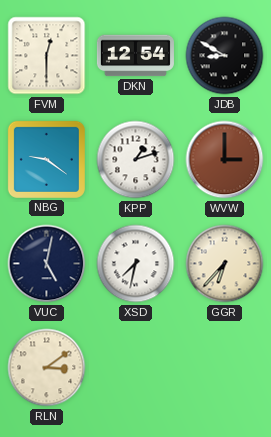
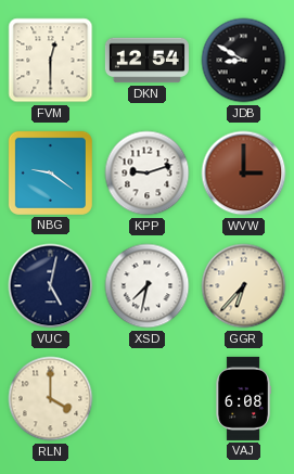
KPP: 1:12 -> 9:12 (148, 174)
RLN: 3:09 -> 4:00 (51, 399)
VAJ: none -> 6:08 (243, 398)
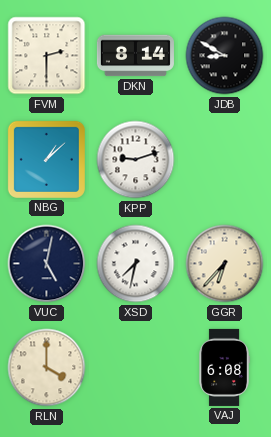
FVM: 12:30 -> 2:30 (47, 56)
DKN: 12:54 -> 8:14 (135, 56)
NBG: 9:21 -> 1:08 (46, 159)
WVW: 3:00 -> none (244, 174)
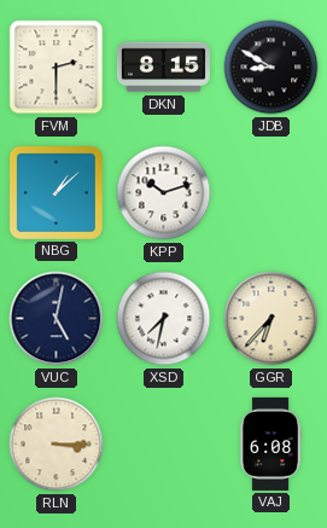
DKN: 8:14 -> 8:15 (163, 68)
KPP: 9:12 -> 10:12 (164, 193)
RLN: 4:00 -> 3:15 (57, 445)
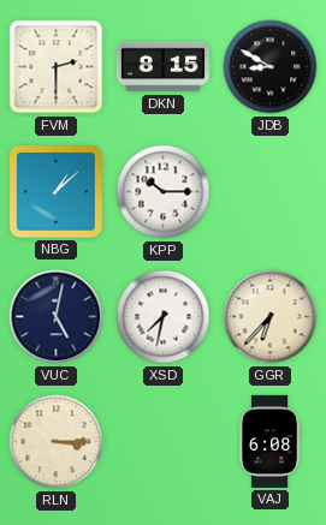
KPP: 10:12 -> 10:15 (164, 192)
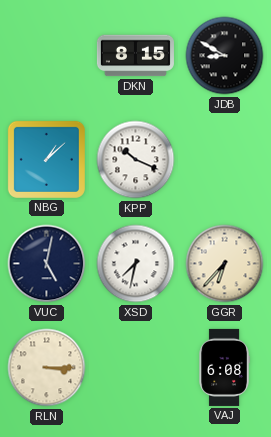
FVM: 2:30 -> none (57, 67)
KPP: 10:15 -> 10:19 (136, 160)
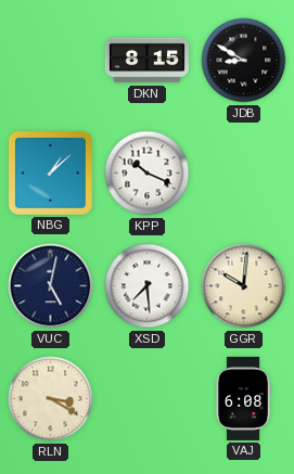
XSD: 7:32 -> 7:29 (148, 286)
GGR: 6:37 -> 10:01 (244, 286)
RLN: 3:15 -> 3:20 (51, 399)
